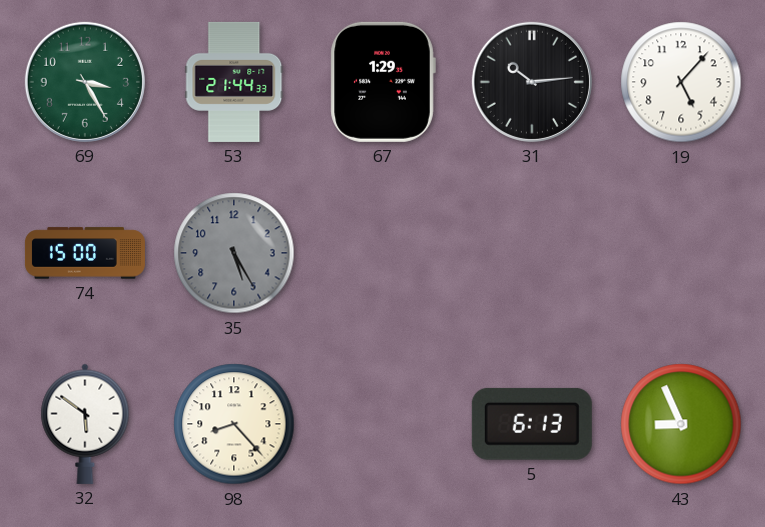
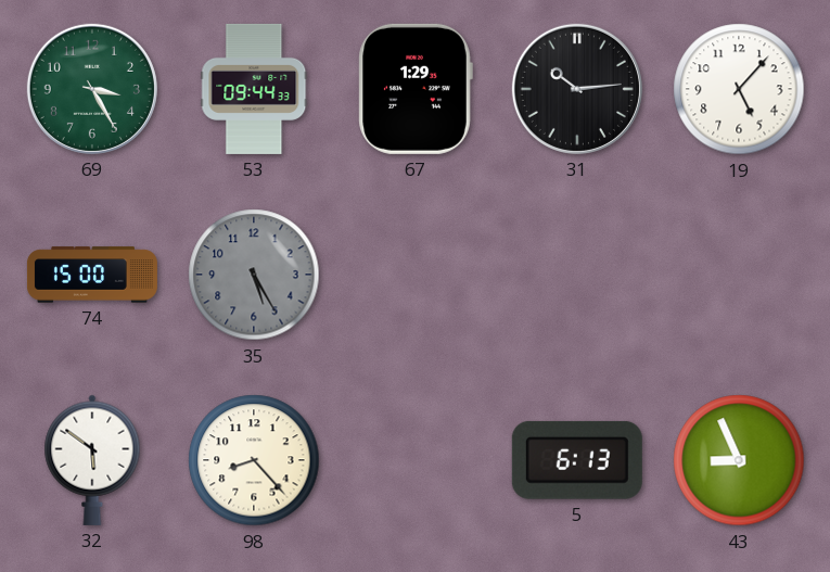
53: 21:44 -> 09:44 (254, 89)
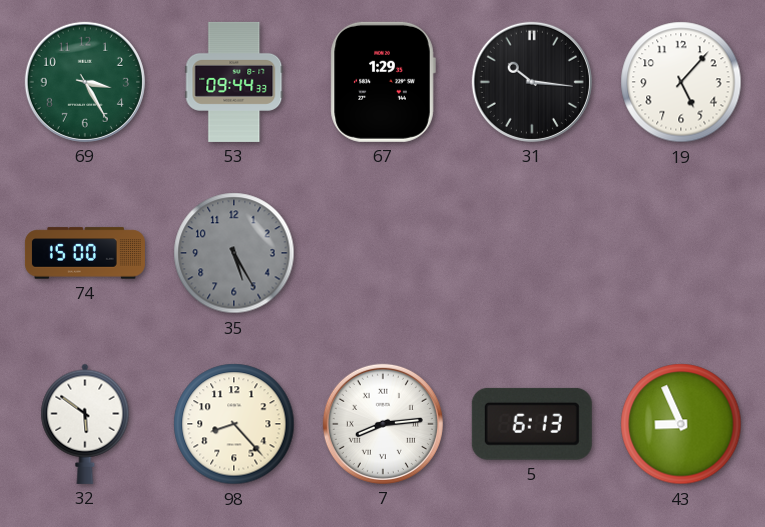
31: 10:14 -> 10:16 (532, 82)
7: none -> 8:14 (383, 424)
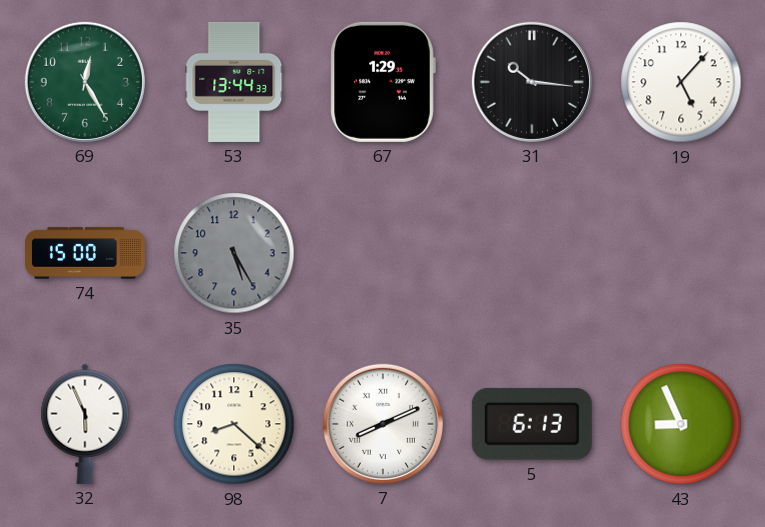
69: 3:25 -> 12:25 (85, 82)
53: 09:44 -> 13:44 (234, 82)
32: 5:51 -> 5:56 (85, 424)
98: 8:23 -> 8:22 (234, 424)
7: 8:14 -> 8:11 (383, 424)
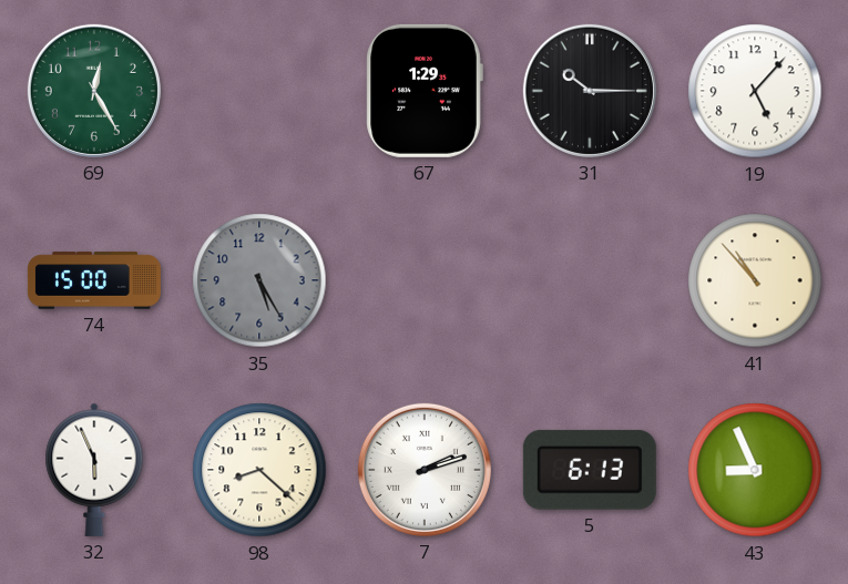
53: 13:44 -> none (234, 82)
31: 10:16 -> 10:15 (590, 91)
41: none -> 10:53 (755, 280)
7: 8:11 -> 2:12 (425, 470)
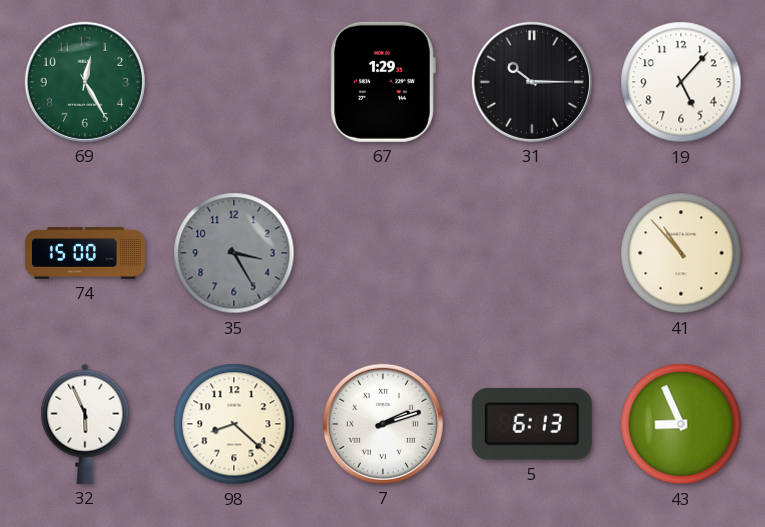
35: 5:25 -> 3:25 (234, 253)
